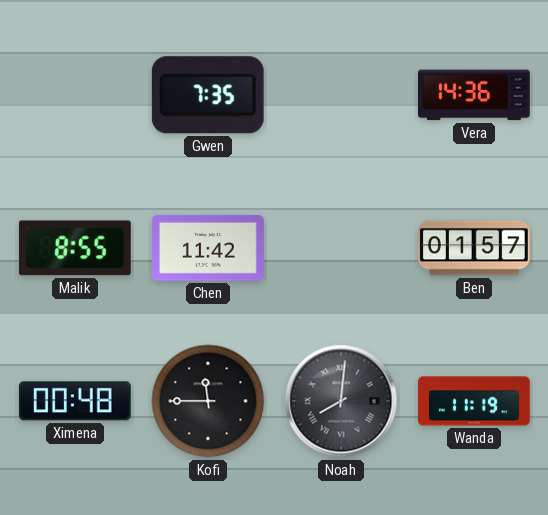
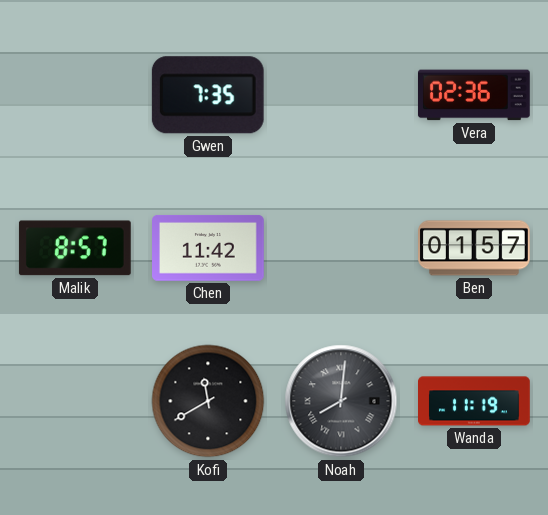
Vera: 14:36 -> 02:36 (474, 95)
Malik: 8:55 -> 8:57 (75, 248)
Ximena: 00:48 -> none (75, 401)
Kofi: 11:45 -> 11:40 (208, 401)
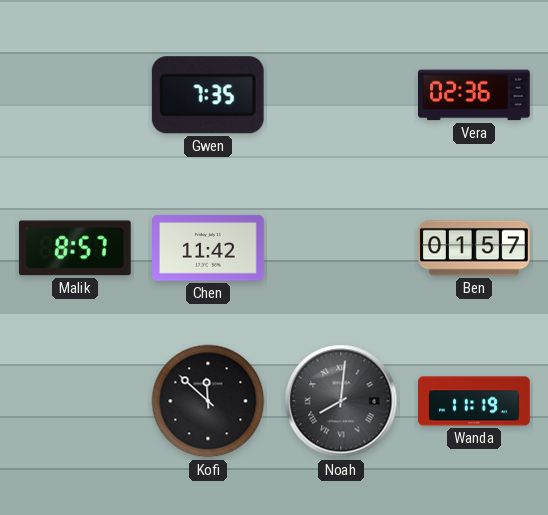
Kofi: 11:40 -> 11:52 (208, 401)
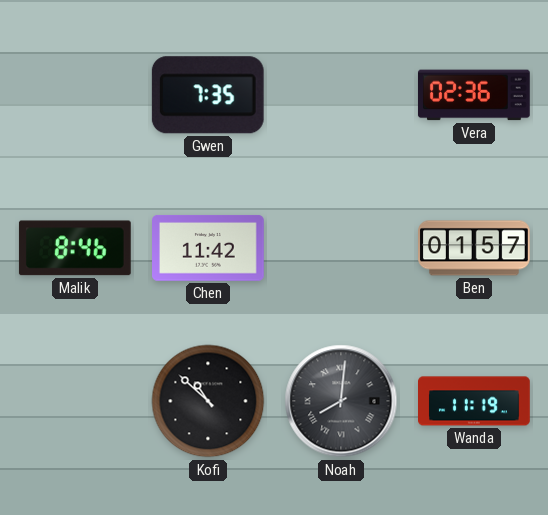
Malik: 8:57 -> 8:46 (75, 248)
Kofi: 11:52 -> 10:52 (208, 401)
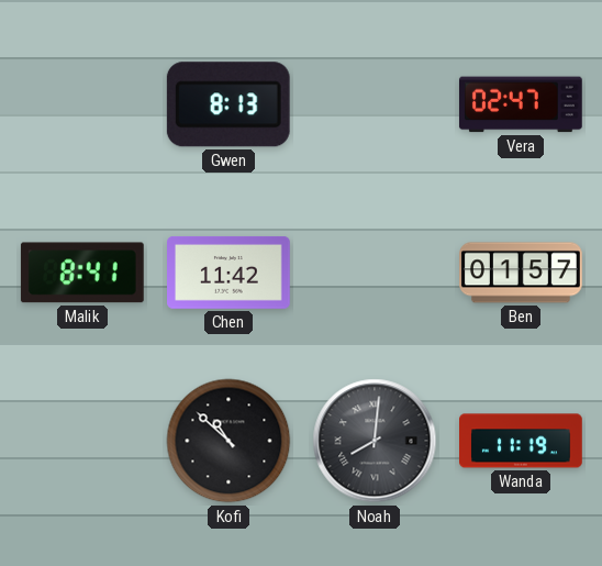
Gwen: 7:35 -> 8:13 (228, 104)
Vera: 02:36 -> 02:47 (521, 104)
Malik: 8:46 -> 8:41 (82, 273)
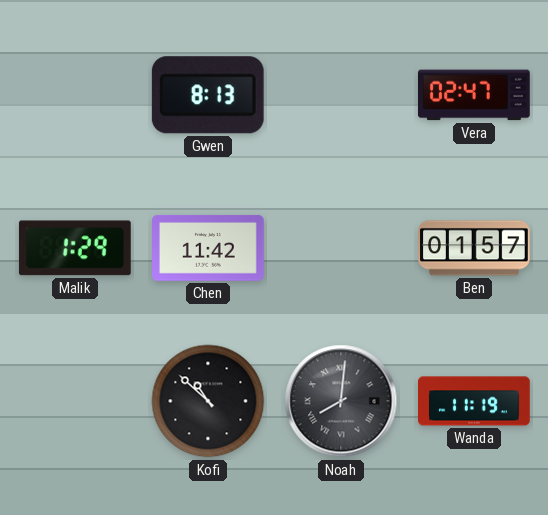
Malik: 8:41 -> 1:29 (75, 248)
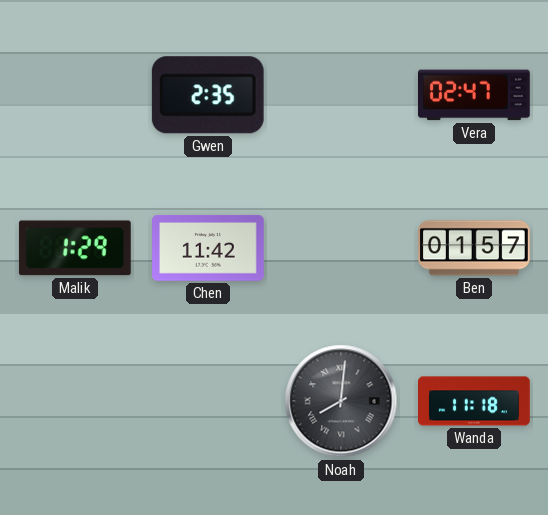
Gwen: 8:13 -> 2:35 (208, 95)
Kofi: 10:52 -> none (208, 401)
Wanda: 11:19 -> 11:18 (475, 401)
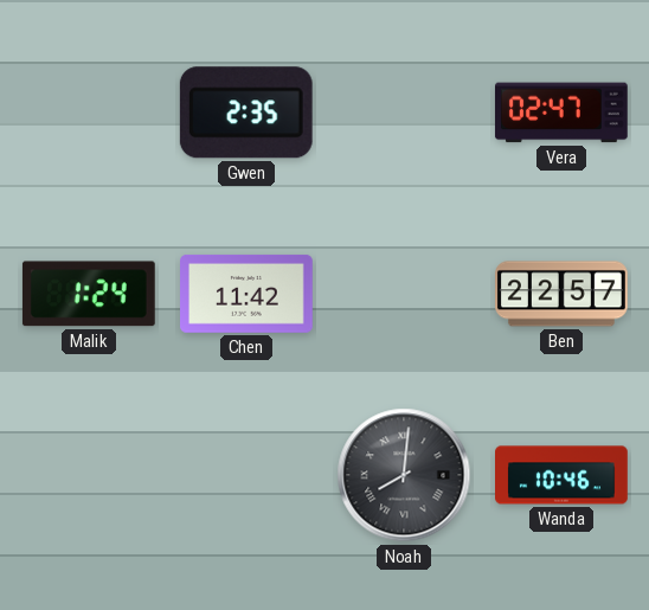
Malik: 1:29 -> 1:24 (89, 294)
Ben: 01:57 -> 22:57 (563, 294)
Wanda: 11:18 -> 10:46 (563, 475)
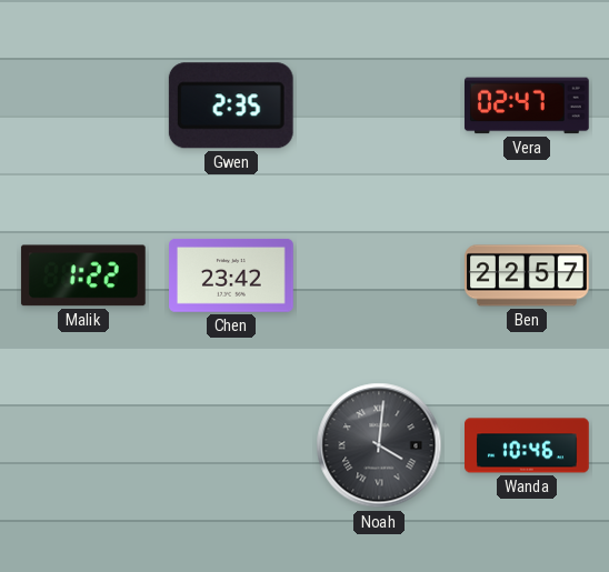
Malik: 1:24 -> 1:22 (83, 275)
Chen: 11:42 -> 23:42 (232, 275)
Noah: 8:01 -> 4:01 (379, 445)
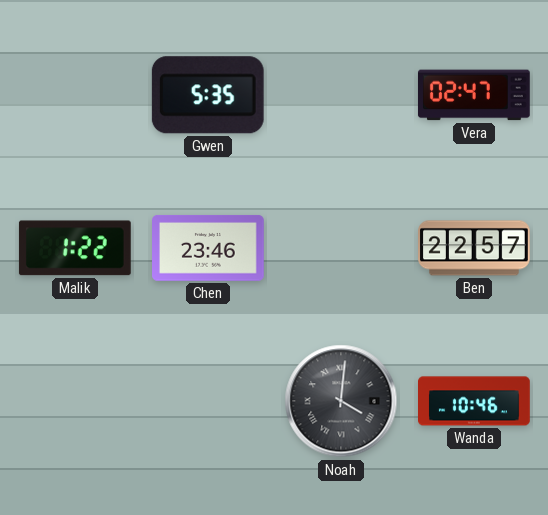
Gwen: 2:35 -> 5:35 (208, 95)
Chen: 23:42 -> 23:46 (209, 248)
